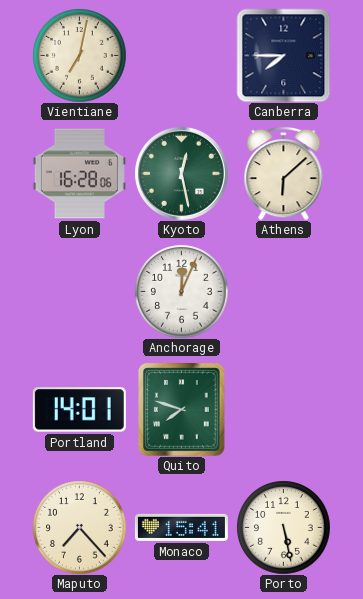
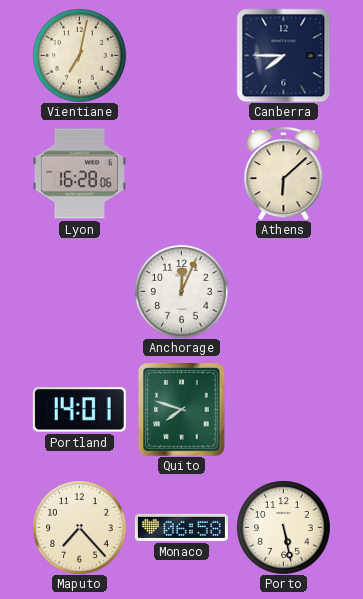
Kyoto: 12:28 -> none (181, 173)
Monaco: 15:41 -> 06:58 (181, 527)
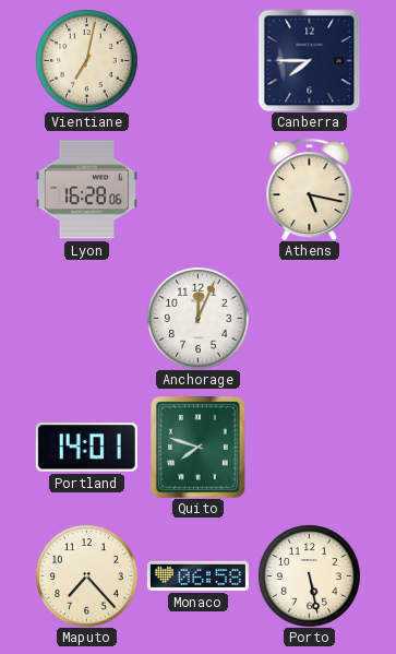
Athens: 6:08 -> 5:17 (310, 189)
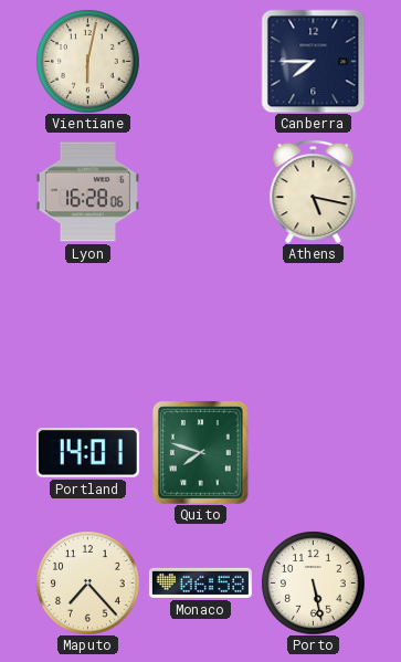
Vientiane: 7:02 -> 6:02 (87, 61)
Anchorage: 12:04 -> none (197, 318)
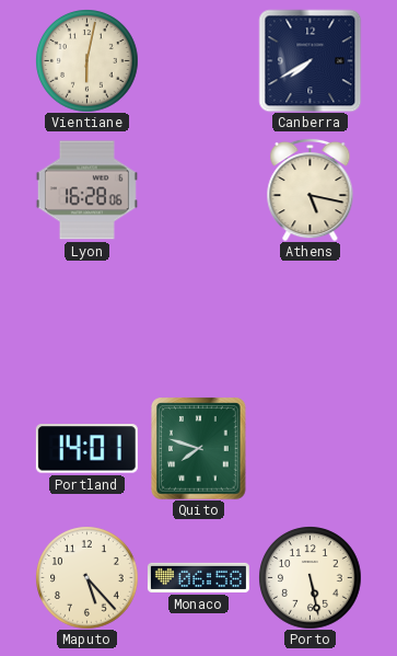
Canberra: 7:45 -> 7:40 (310, 60)
Maputo: 7:23 -> 5:23 (86, 577)
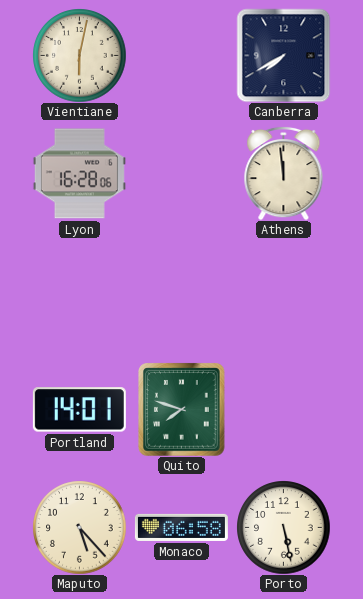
Athens: 5:17 -> 11:59 (284, 173)
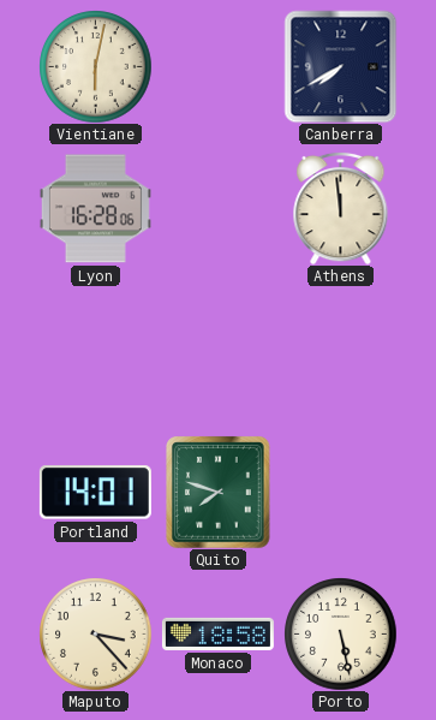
Maputo: 5:23 -> 3:23 (95, 633)
Monaco: 06:58 -> 18:58 (217, 633)
